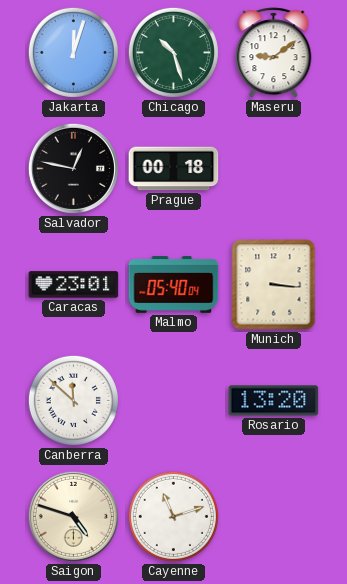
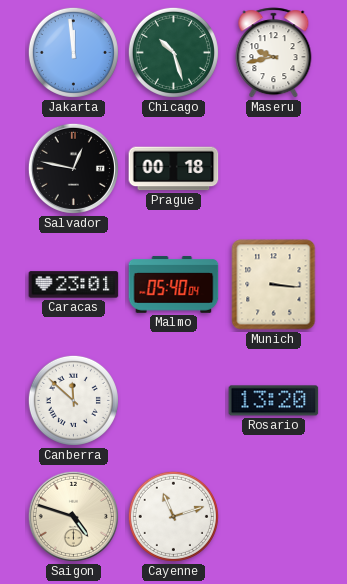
Jakarta: 12:03 -> 11:59 (73, 52)
Maseru: 9:09 -> 9:43 (274, 53)
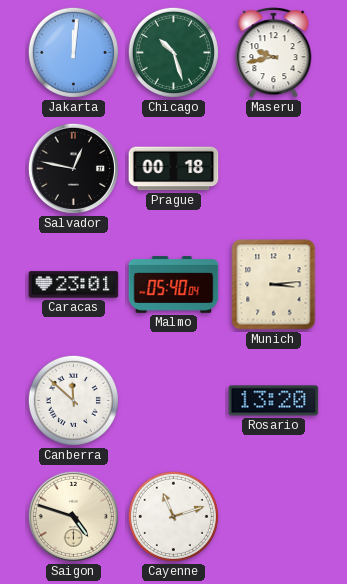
Jakarta: 11:59 -> 12:01 (73, 52)
Munich: 3:16 -> 3:14 (274, 285)
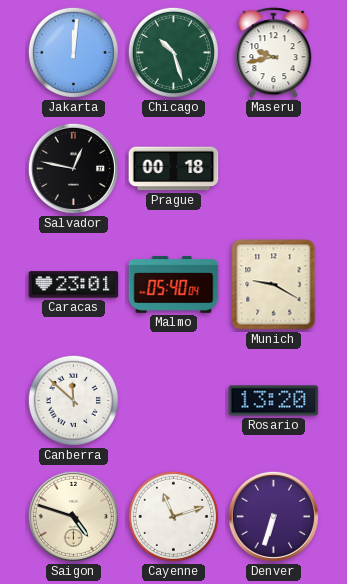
Munich: 3:14 -> 9:20 (274, 285)
Denver: none -> 6:33 (273, 516)
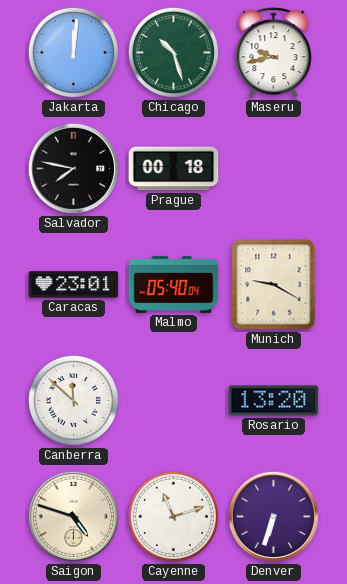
Salvador: 12:47 -> 7:47 (73, 168)
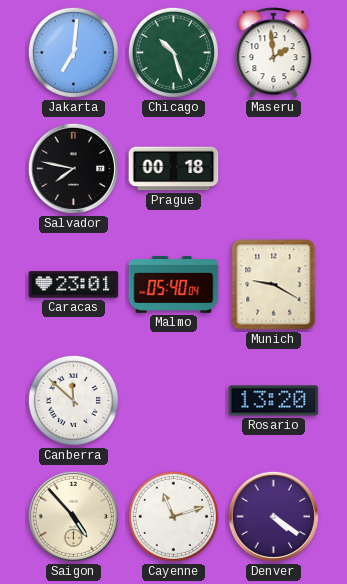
Jakarta: 12:01 -> 7:01 (73, 52)
Maseru: 9:43 -> 1:59 (274, 53)
Saigon: 4:48 -> 4:53 (73, 516)
Denver: 6:33 -> 4:21 (273, 516)
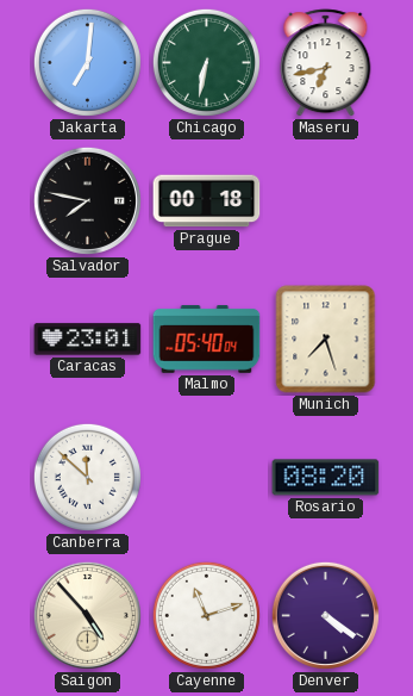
Chicago: 10:27 -> 6:32 (206, 62)
Maseru: 1:59 -> 6:43 (326, 63)
Munich: 9:20 -> 7:27 (326, 340)
Rosario: 13:20 -> 08:20 (326, 478)
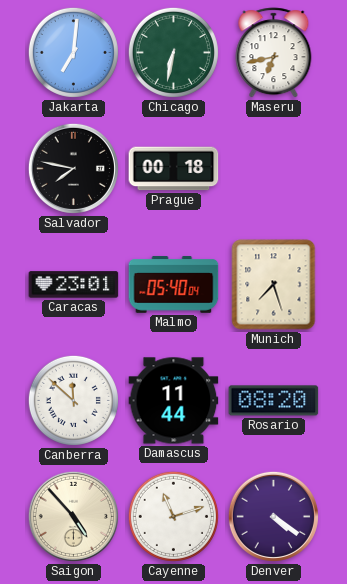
Damascus: none -> 11:44 (174, 401)
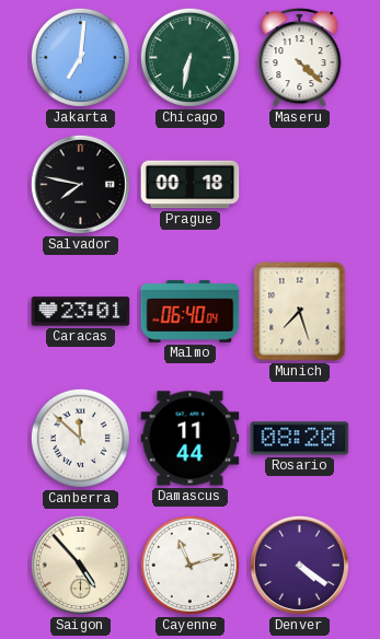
Maseru: 6:43 -> 4:22 (300, 58)
Malmo: 05:40 -> 06:40 (191, 312)
